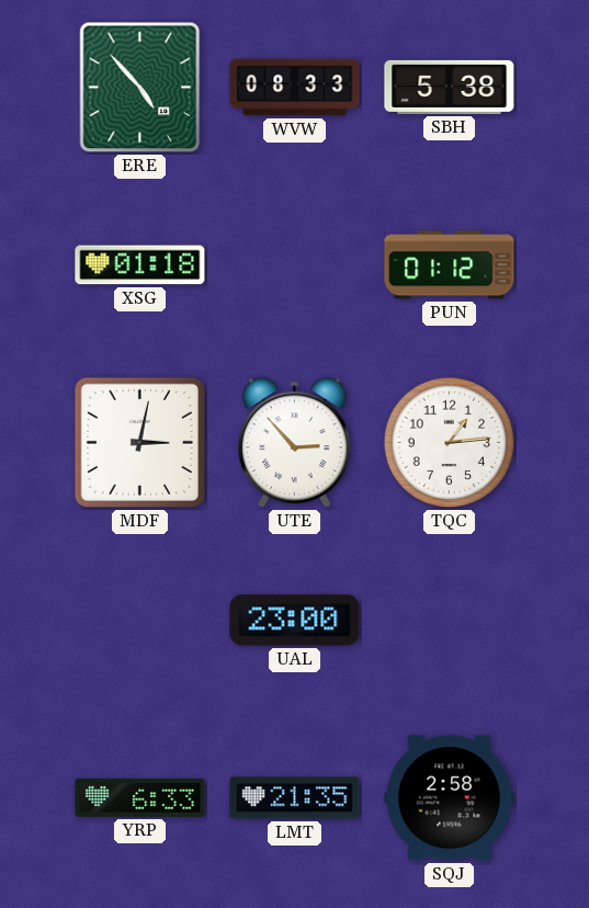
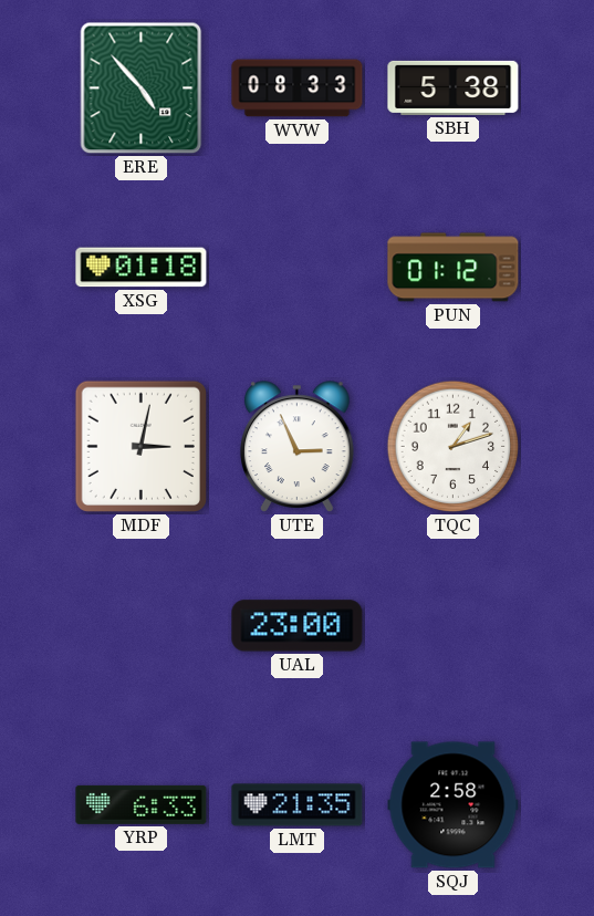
UTE: 2:53 -> 2:56 (298, 447)
TQC: 1:14 -> 1:12 (454, 447)
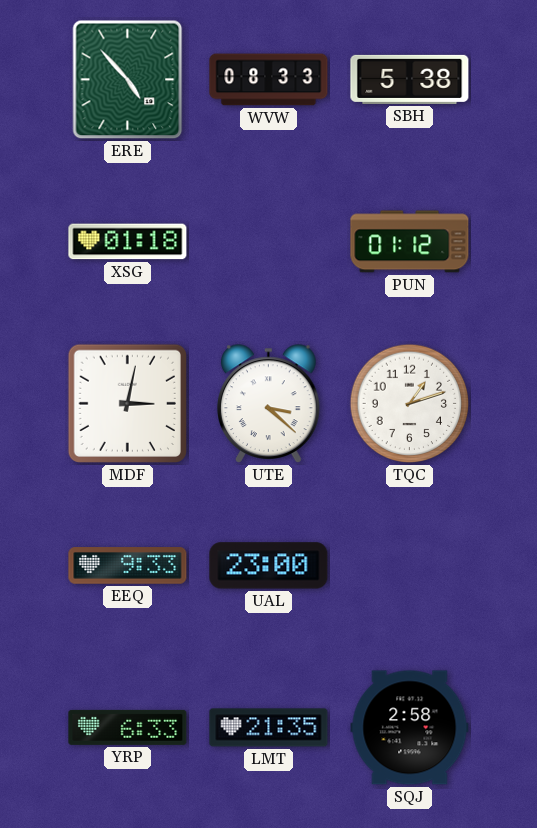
UTE: 2:56 -> 3:22 (269, 404)
EEQ: none -> 9:33 (128, 566)
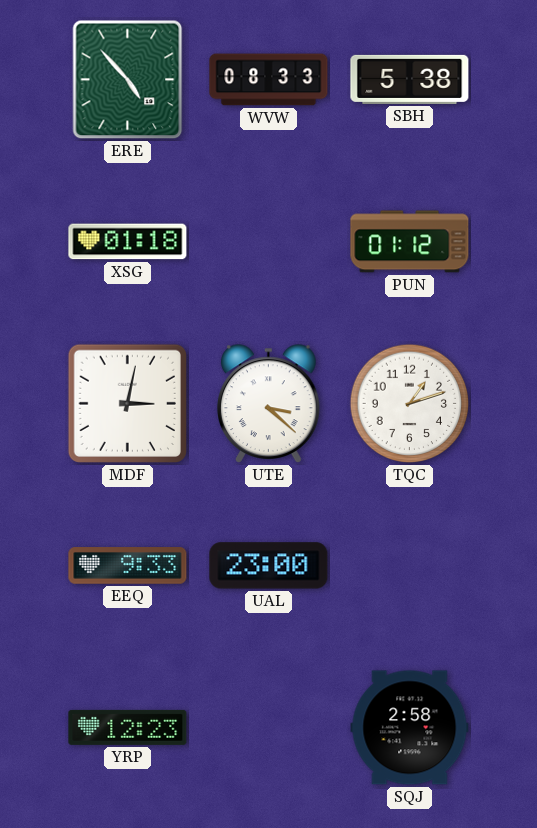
YRP: 6:33 -> 12:23 (128, 727)
LMT: 21:35 -> none (269, 728)
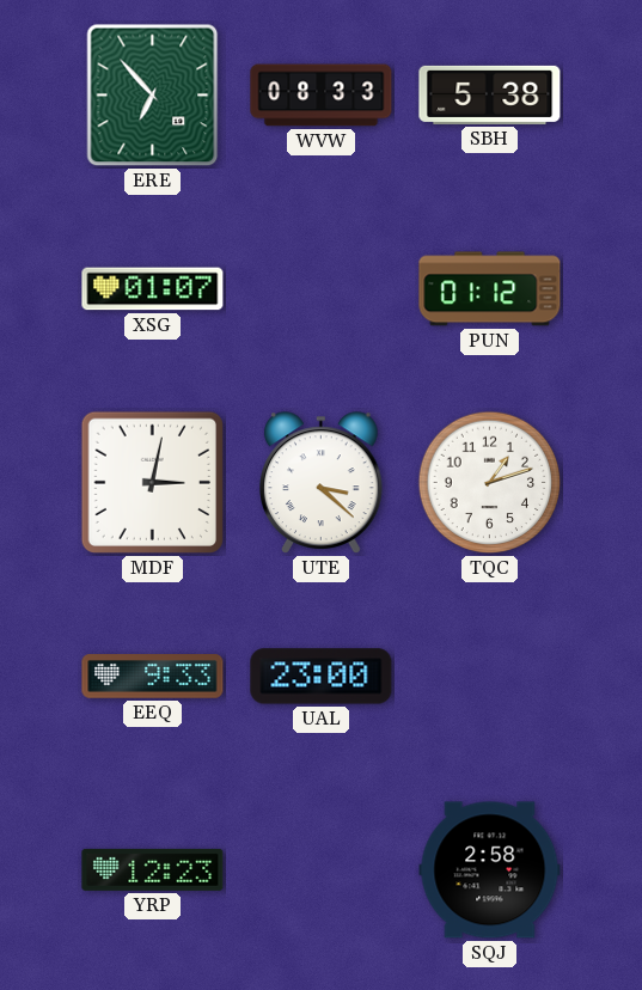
ERE: 4:53 -> 6:53 (153, 96)
XSG: 01:18 -> 01:07 (153, 289)
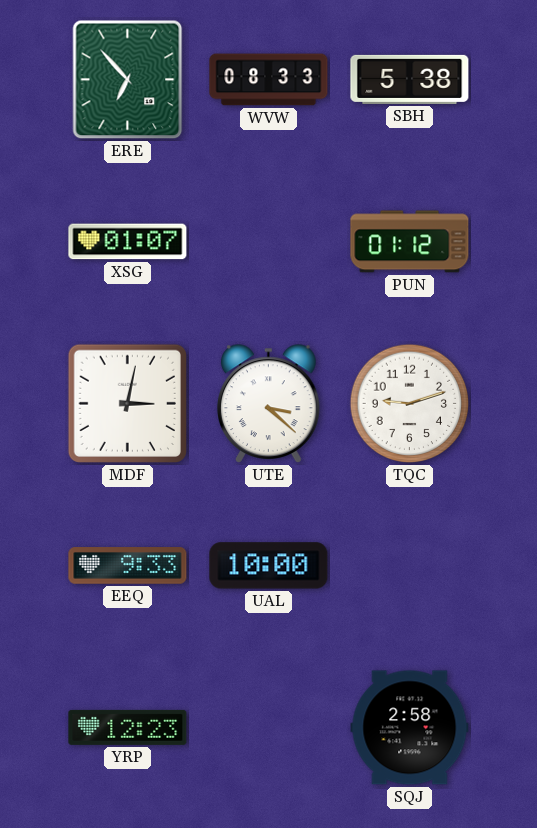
TQC: 1:12 -> 9:12 (410, 404)
UAL: 23:00 -> 10:00 (269, 566)
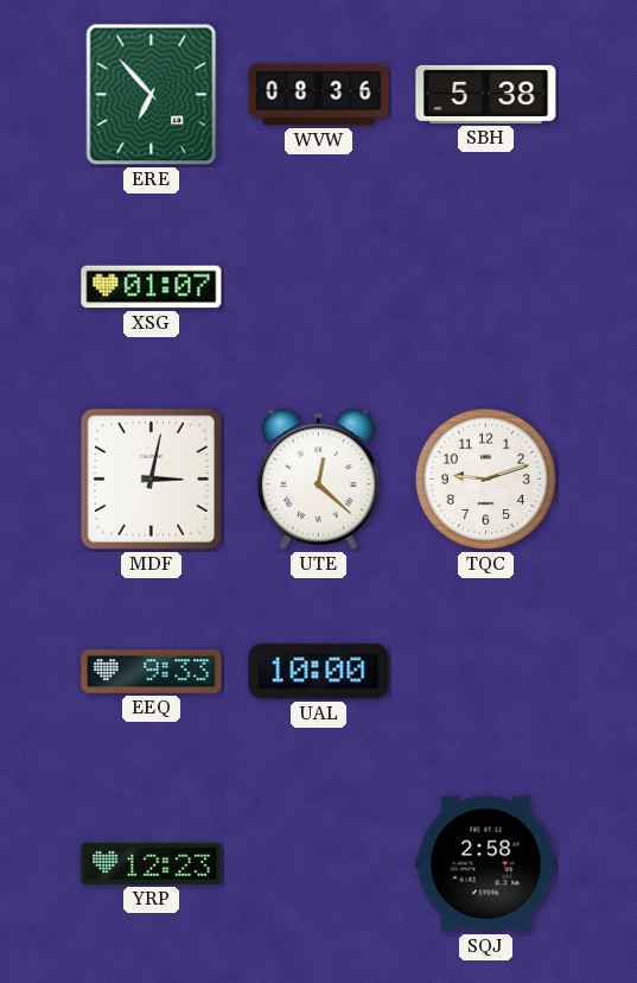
WVW: 08:33 -> 08:36 (319, 95)
PUN: 01:12 -> none (410, 242)
UTE: 3:22 -> 12:22 (319, 480)
